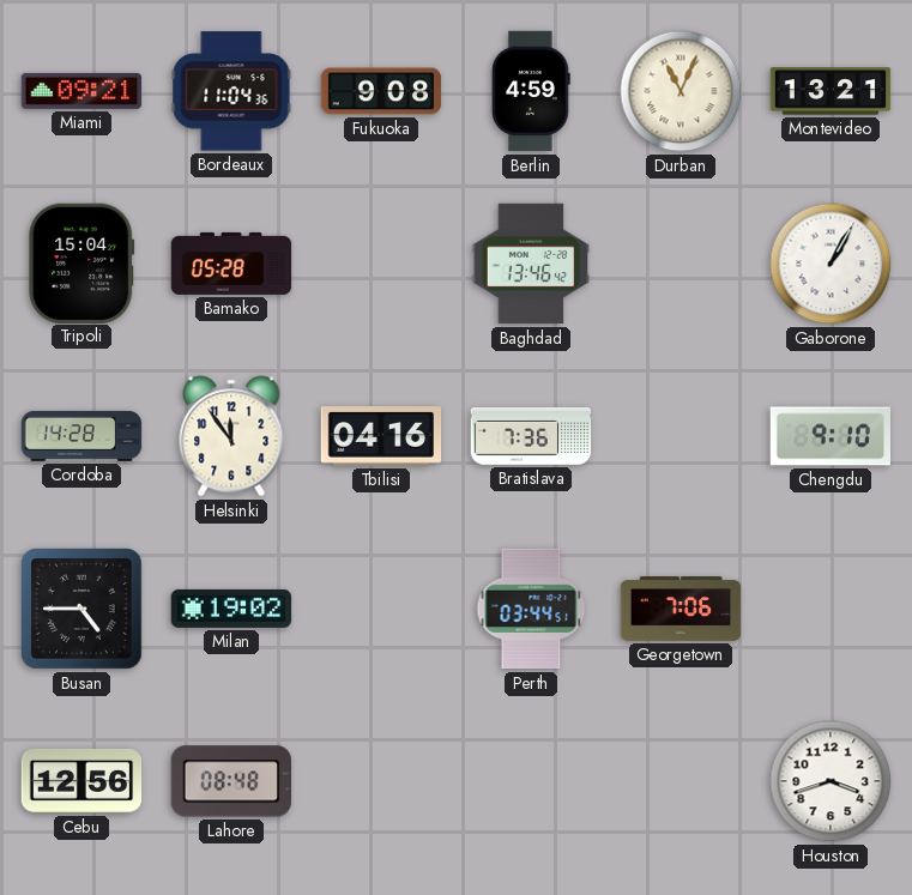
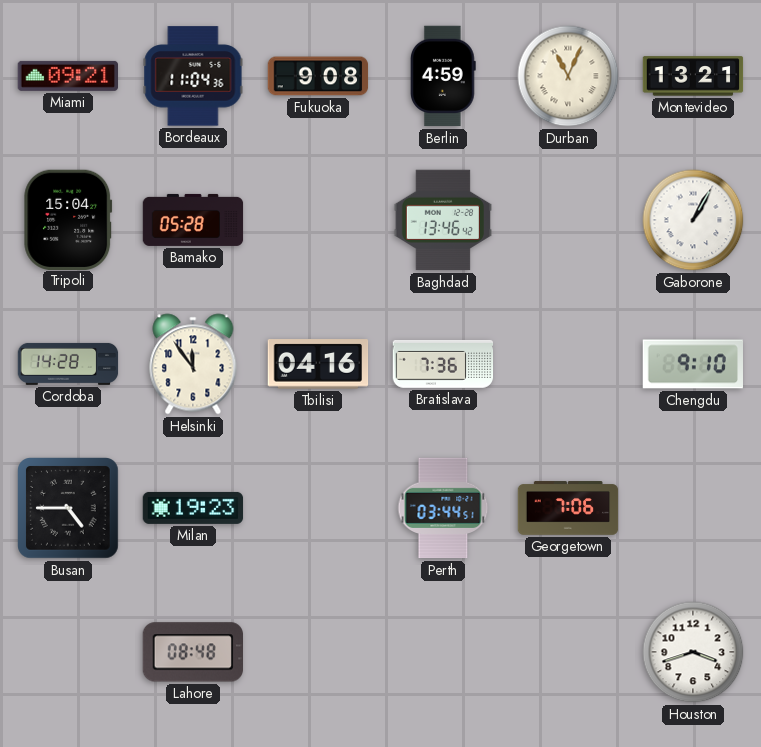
Milan: 19:02 -> 19:23 (193, 508)
Cebu: 12:56 -> none (81, 781)
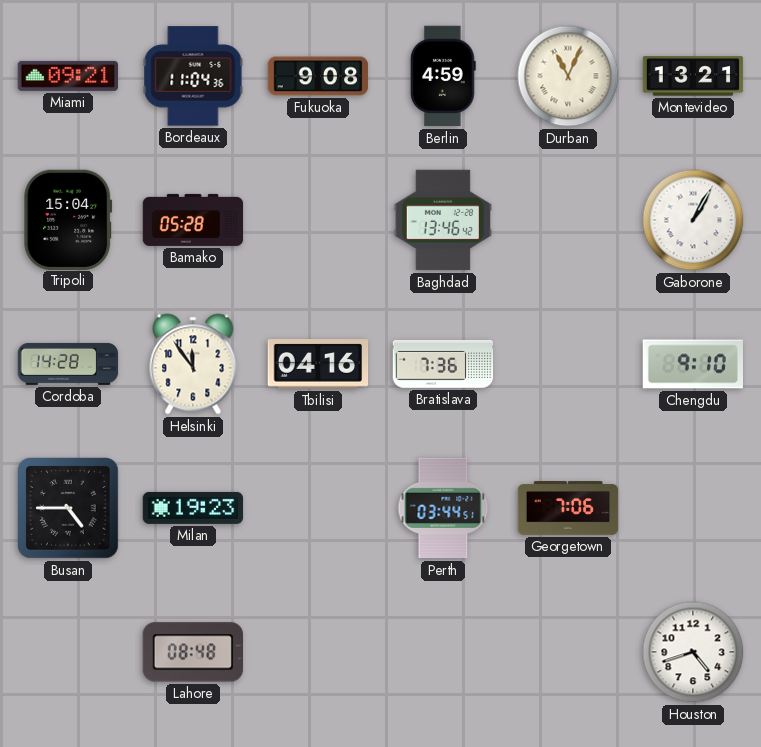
Houston: 3:42 -> 4:42 (693, 652)
